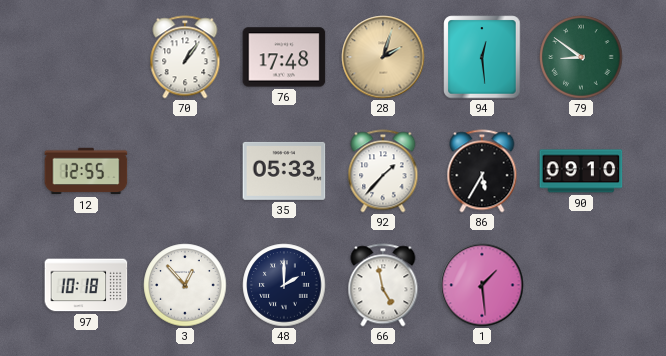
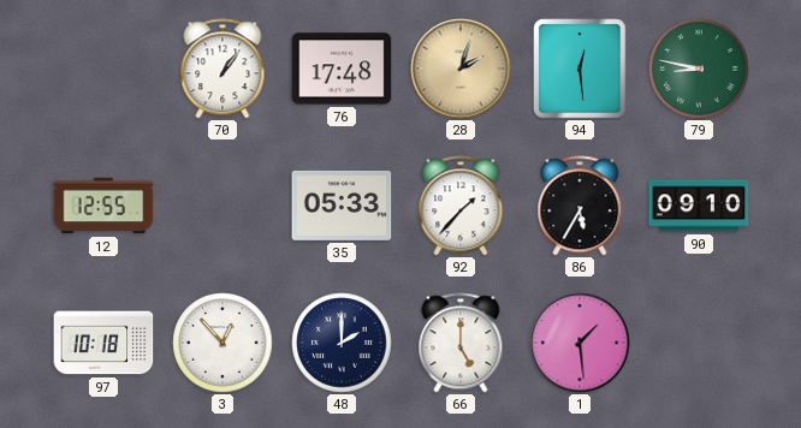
79: 8:51 -> 8:47 (699, 69)
66: 4:58 -> 5:00 (461, 343)
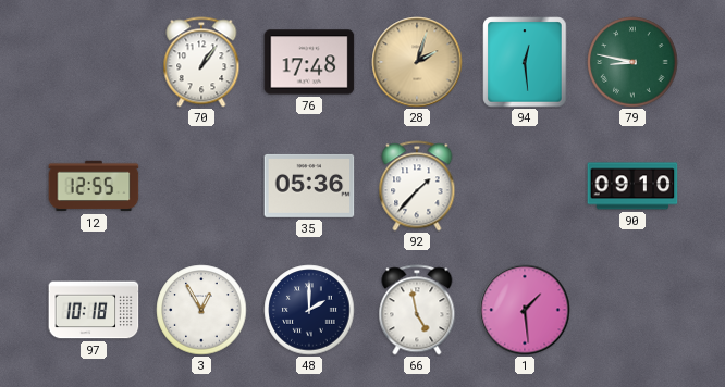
35: 05:33 -> 05:36 (309, 186)
86: 5:35 -> none (580, 206)
3: 12:53 -> 12:55 (201, 310)
66: 5:00 -> 4:58 (417, 310)
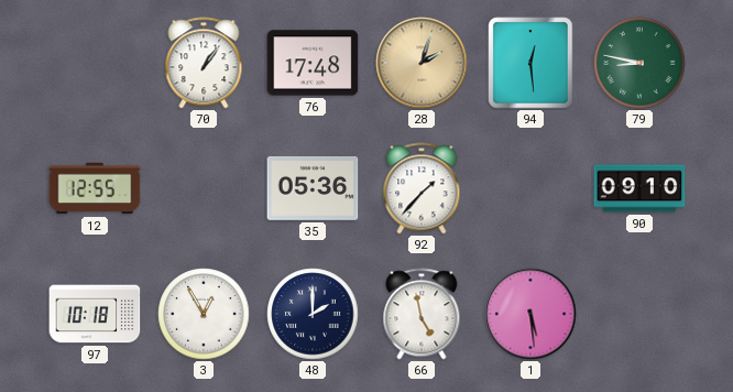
1: 1:29 -> 5:29 (530, 314)
